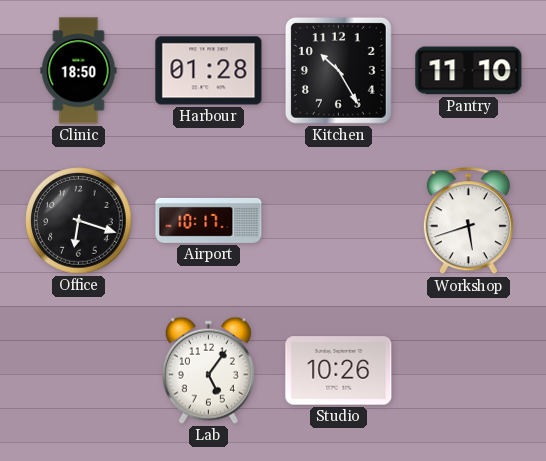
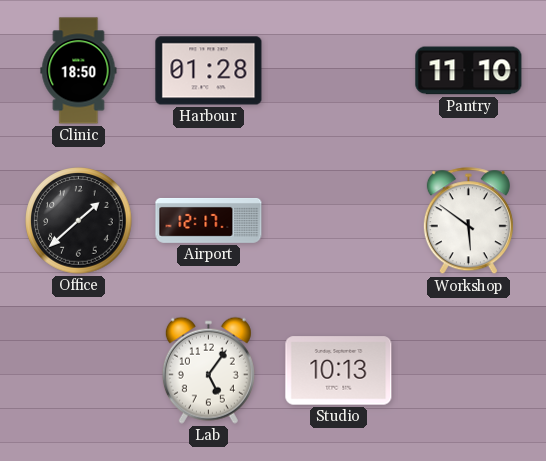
Kitchen: 10:25 -> none (338, 70)
Office: 6:18 -> 1:38 (79, 221)
Airport: 10:17 -> 12:17 (209, 220)
Workshop: 5:42 -> 5:51 (468, 221)
Studio: 10:26 -> 10:13 (339, 371)
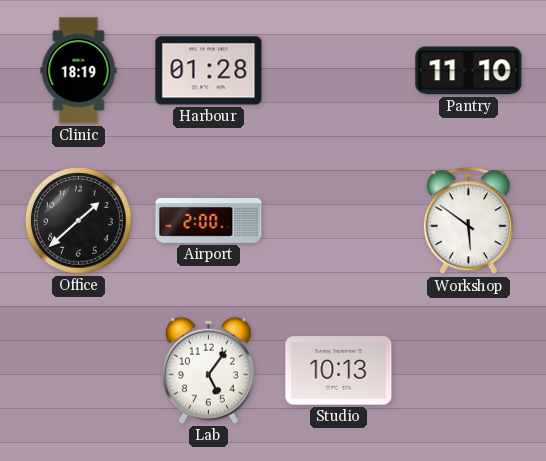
Clinic: 18:50 -> 18:19 (79, 71)
Airport: 12:17 -> 2:00 (209, 220)
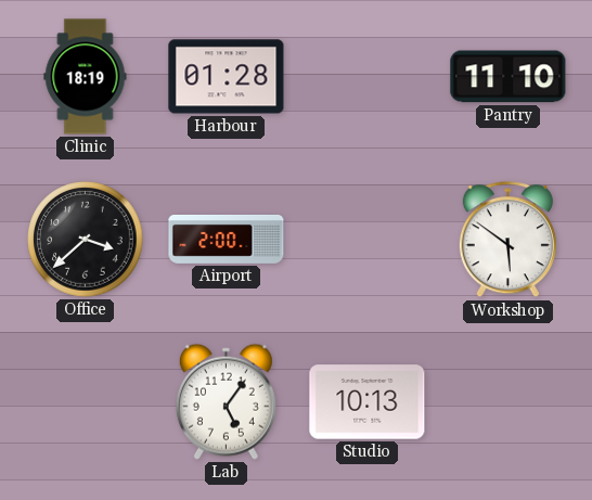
Office: 1:38 -> 3:38 (86, 240)
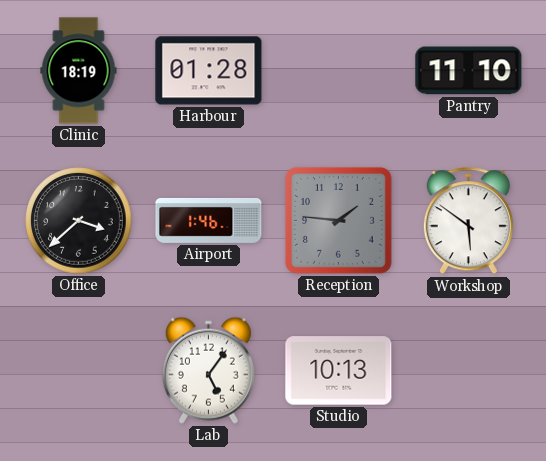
Airport: 2:00 -> 1:46 (209, 220)
Reception: none -> 1:46 (338, 220)
